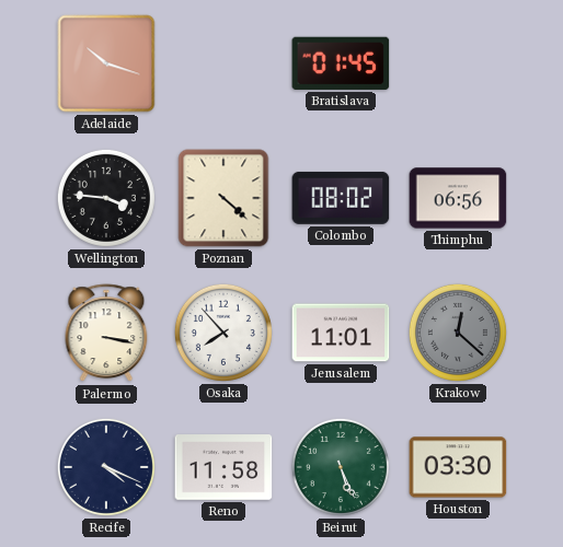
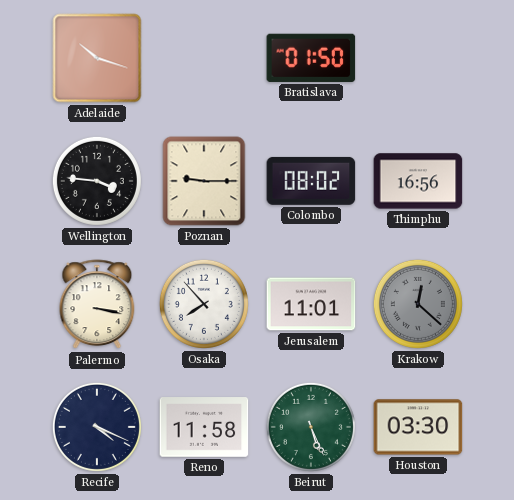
Bratislava: 01:45 -> 01:50 (311, 58)
Poznan: 4:22 -> 9:15 (204, 181)
Thimphu: 06:56 -> 16:56 (418, 181)
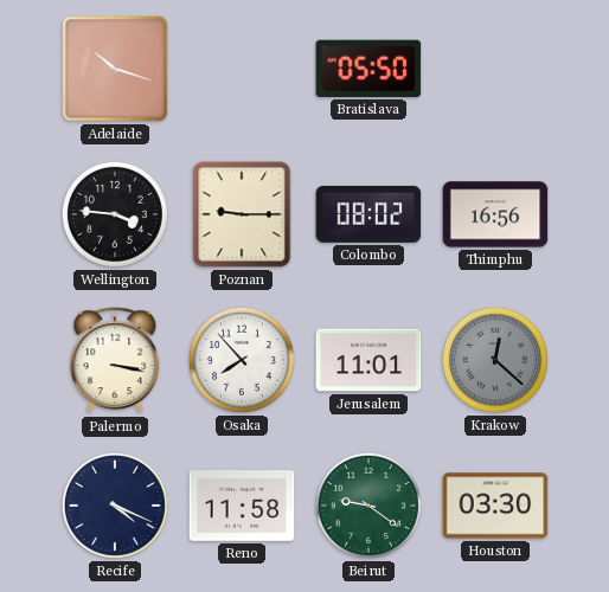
Bratislava: 01:50 -> 05:50 (368, 69)
Beirut: 5:26 -> 9:21 (368, 506)
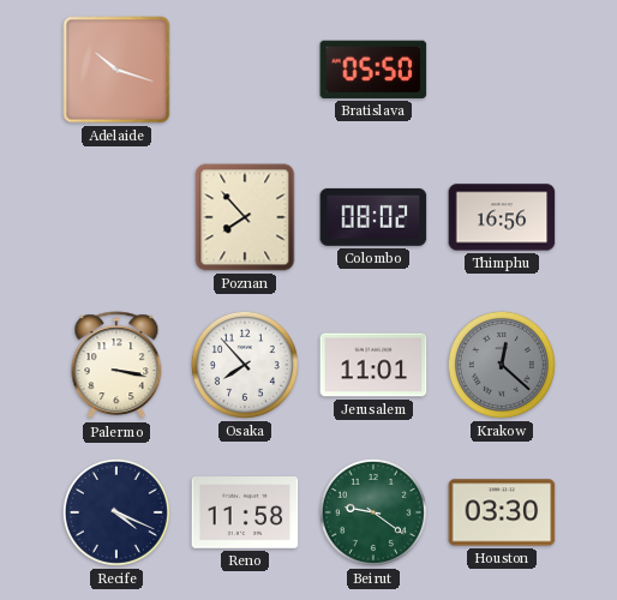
Wellington: 3:46 -> none (115, 214)
Poznan: 9:15 -> 7:53 (245, 217)
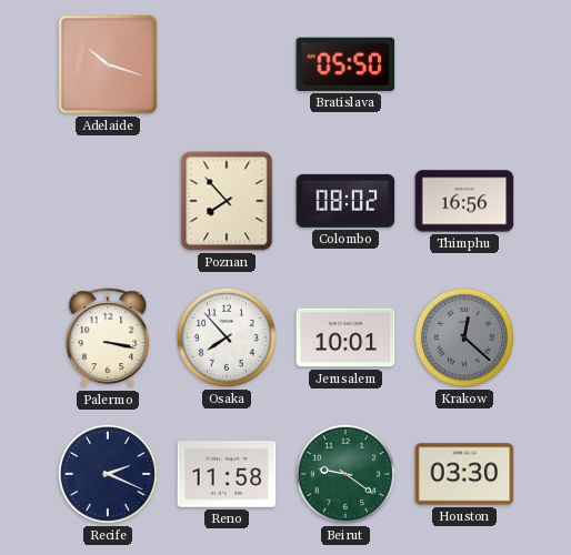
Jerusalem: 11:01 -> 10:01 (345, 337)
Recife: 4:19 -> 2:19 (108, 474)
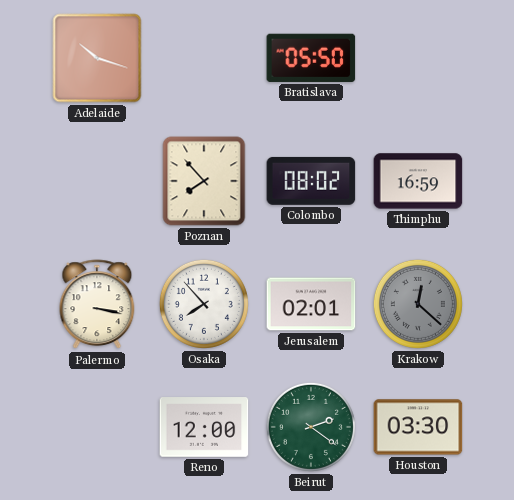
Thimphu: 16:56 -> 16:59 (418, 181)
Jerusalem: 10:01 -> 02:01 (311, 304)
Recife: 2:19 -> none (108, 474)
Reno: 11:58 -> 12:00 (204, 427)
Beirut: 9:21 -> 2:21 (311, 427)
